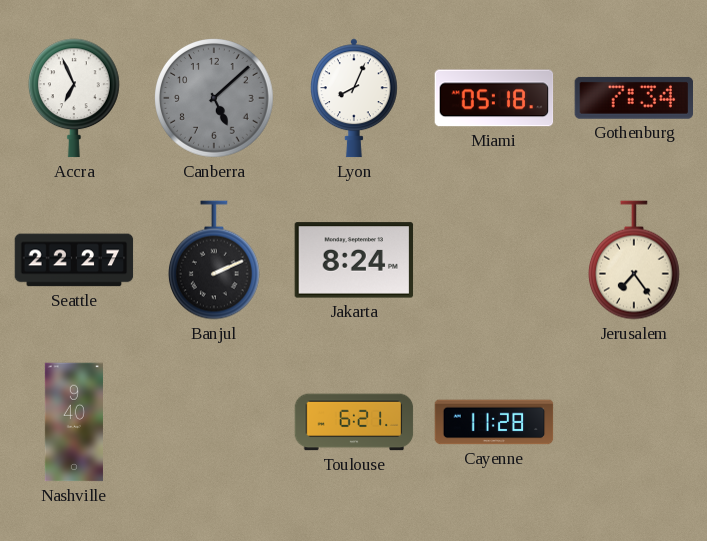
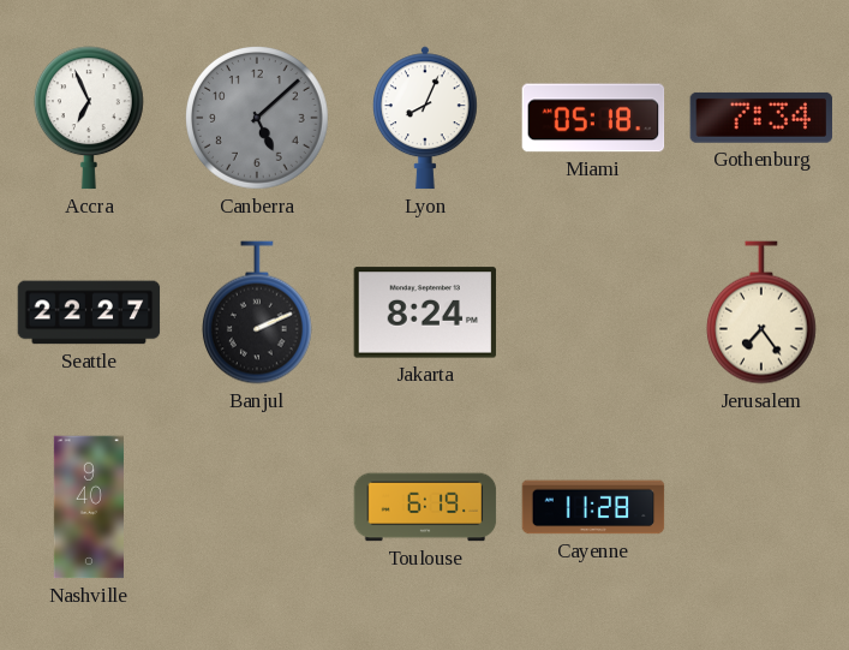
Toulouse: 6:21 -> 6:19 (425, 507)
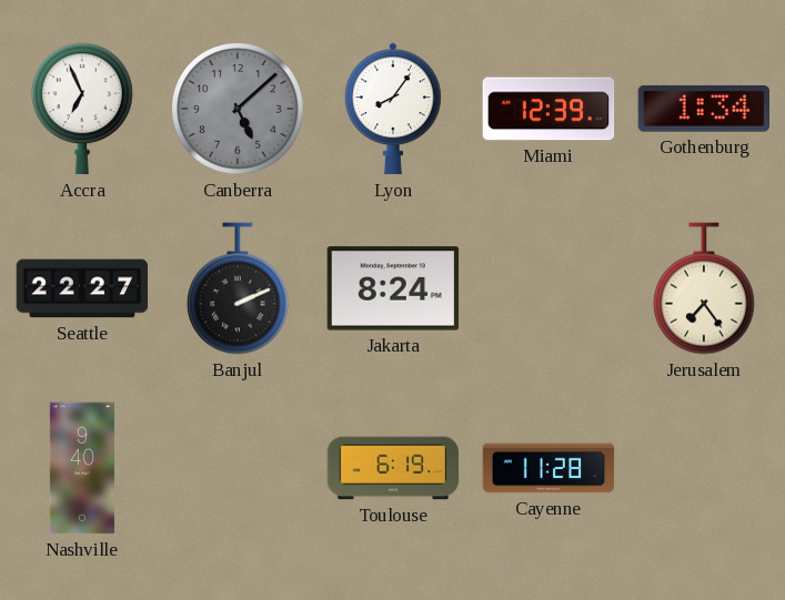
Lyon: 8:04 -> 8:06 (393, 109)
Miami: 05:18 -> 12:39 (549, 109)
Gothenburg: 7:34 -> 1:34 (703, 109)
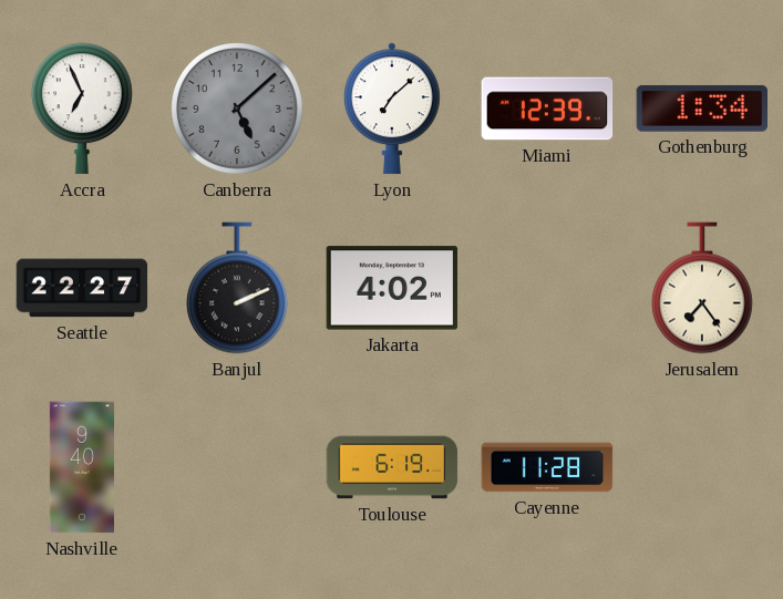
Lyon: 8:06 -> 7:08 (392, 109)
Jakarta: 8:24 -> 4:02 (392, 288)
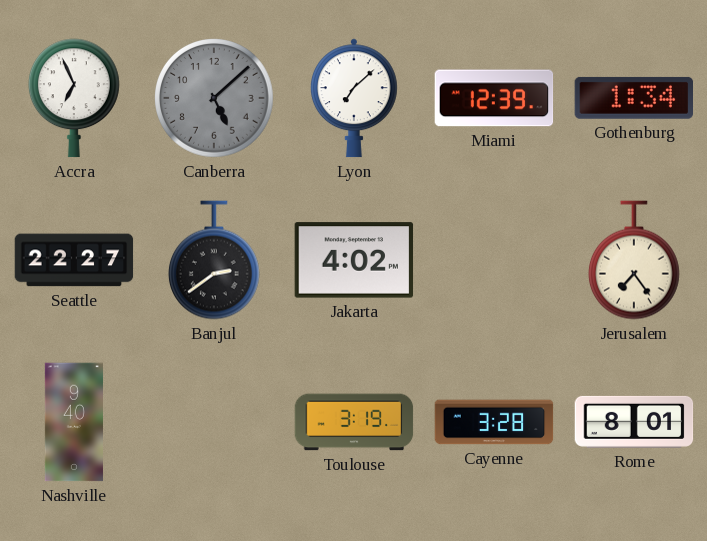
Banjul: 2:11 -> 2:39 (214, 260)
Toulouse: 6:19 -> 3:19 (354, 422)
Cayenne: 11:28 -> 3:28 (494, 422)
Rome: none -> 8:01 (634, 422)
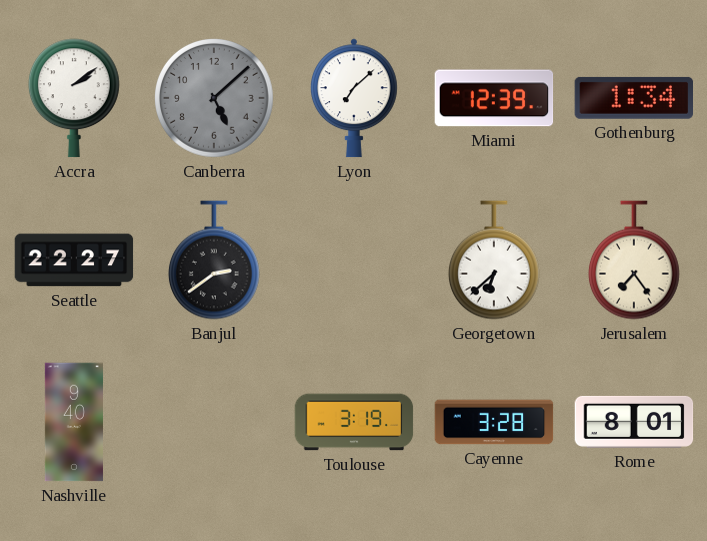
Accra: 6:56 -> 2:09 (74, 98)
Jakarta: 4:02 -> none (354, 260)
Georgetown: none -> 6:38 (494, 260)
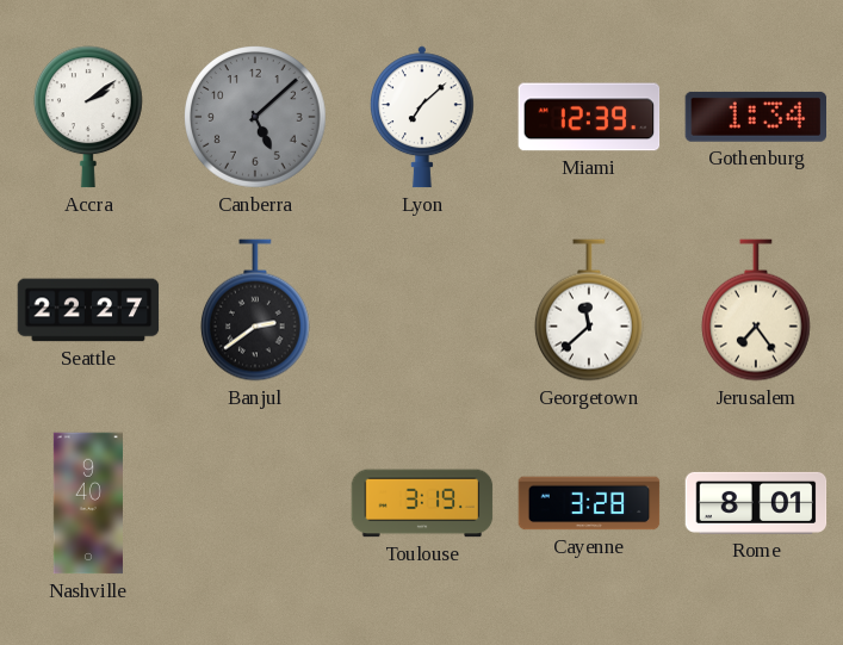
Georgetown: 6:38 -> 11:38 (589, 310)
